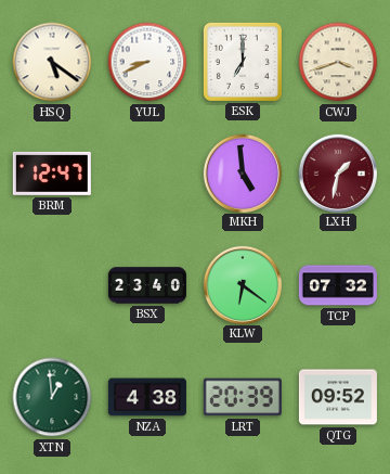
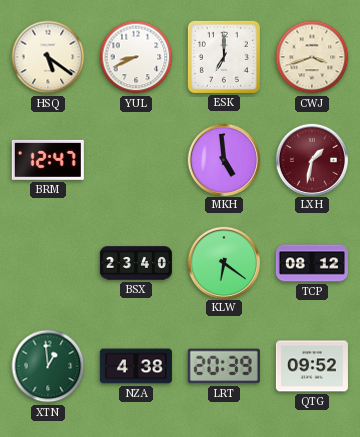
TCP: 07:32 -> 08:12 (312, 263)
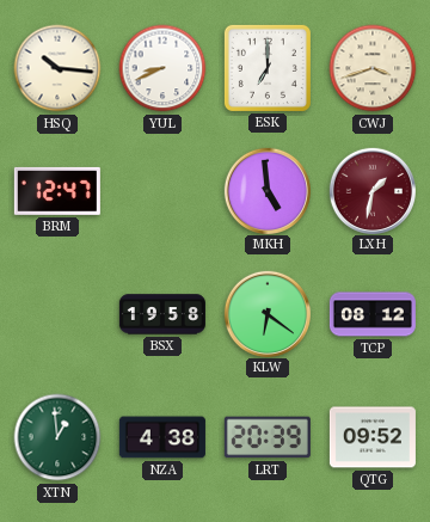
HSQ: 5:21 -> 10:16 (57, 68)
BSX: 23:40 -> 19:58 (162, 314)
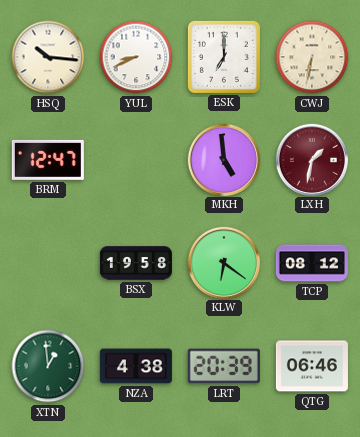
CWJ: 3:42 -> 6:32 (312, 57)
QTG: 09:52 -> 06:46 (312, 366)
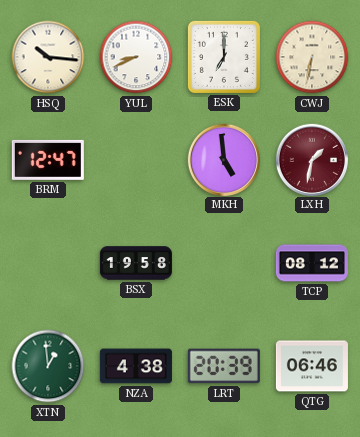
KLW: 6:21 -> none (223, 262)
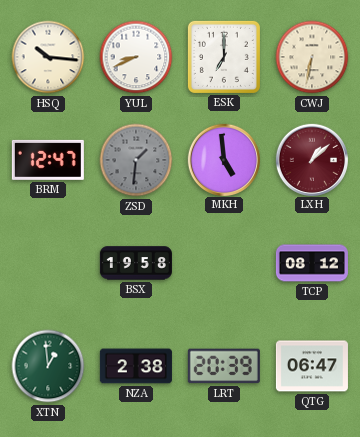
ZSD: none -> 1:31 (136, 160)
LXH: 1:32 -> 1:08 (311, 159)
NZA: 4:38 -> 2:38 (136, 366)
QTG: 06:46 -> 06:47 (312, 366)
